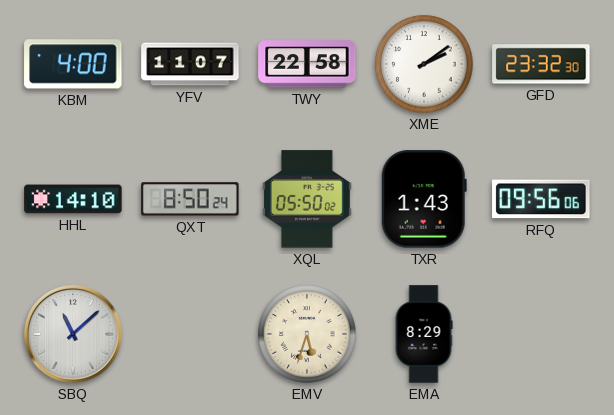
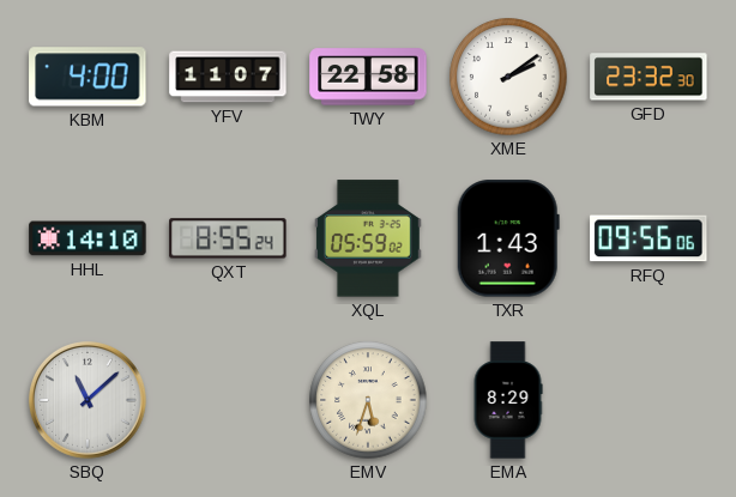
QXT: 8:50 -> 8:55 (228, 238)
XQL: 05:50 -> 05:59 (368, 238)
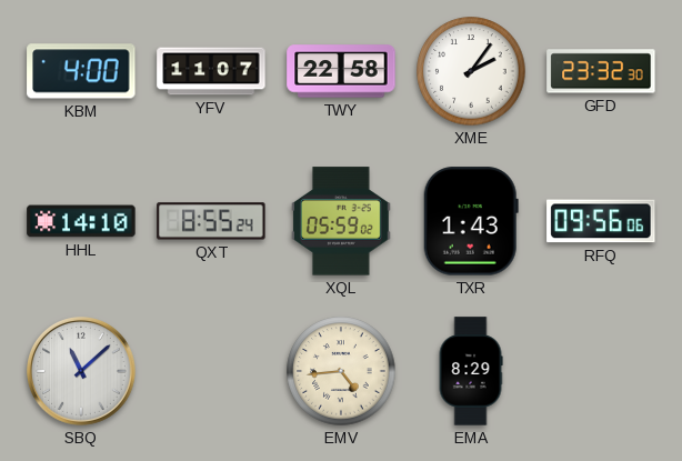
XME: 2:09 -> 2:06 (471, 71)
EMV: 5:33 -> 4:44 (341, 371)
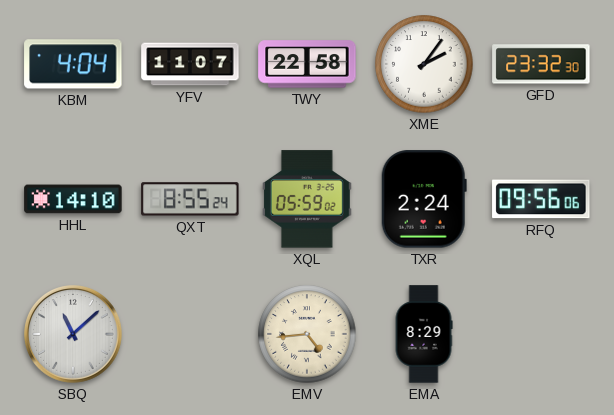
KBM: 4:00 -> 4:04 (73, 64)
TXR: 1:43 -> 2:24 (424, 199)
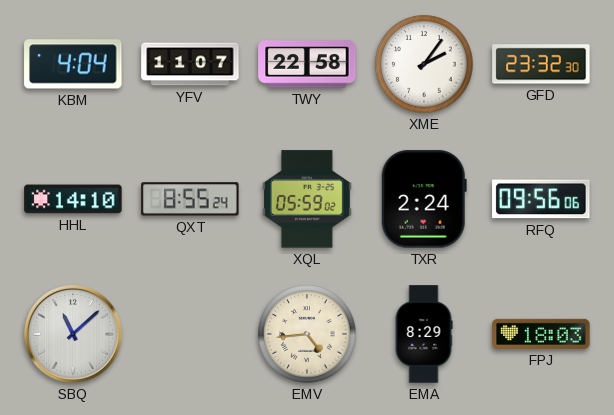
FPJ: none -> 18:03 (541, 334)
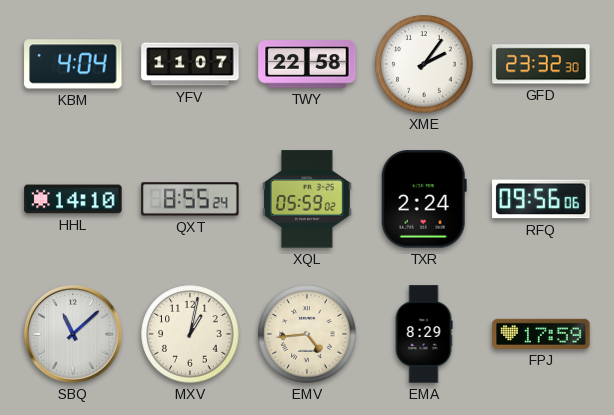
MXV: none -> 1:02 (190, 334)
FPJ: 18:03 -> 17:59 (541, 334)
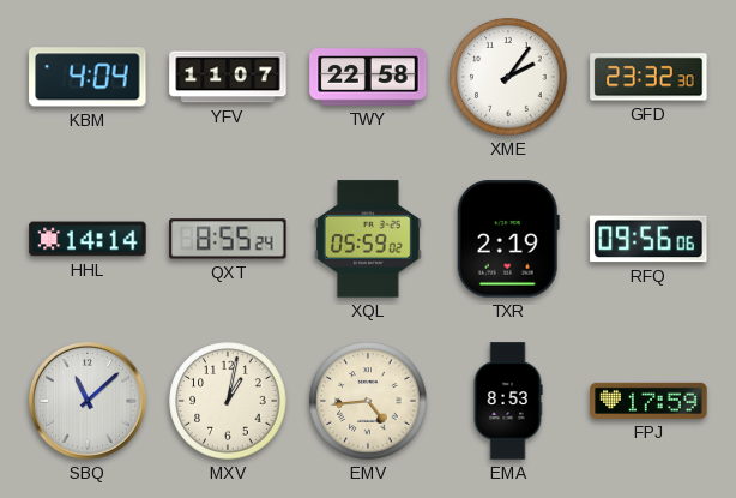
HHL: 14:10 -> 14:14 (88, 239)
TXR: 2:24 -> 2:19 (508, 239)
EMA: 8:29 -> 8:53 (508, 401)
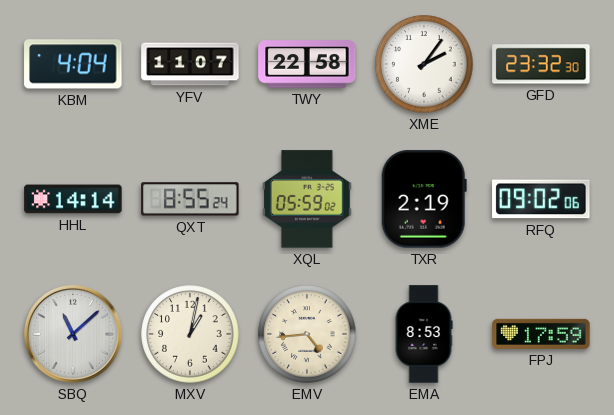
RFQ: 09:56 -> 09:02 (541, 199)
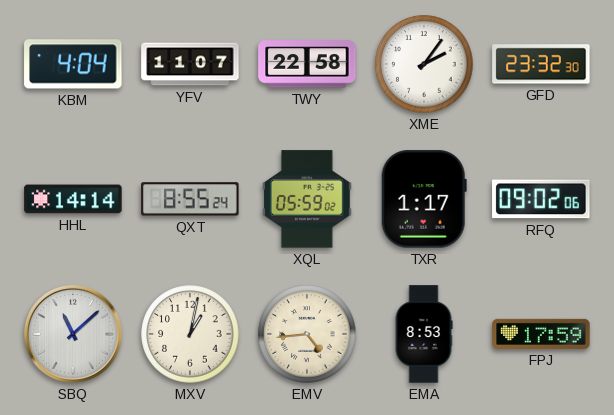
TXR: 2:19 -> 1:17 (424, 199)
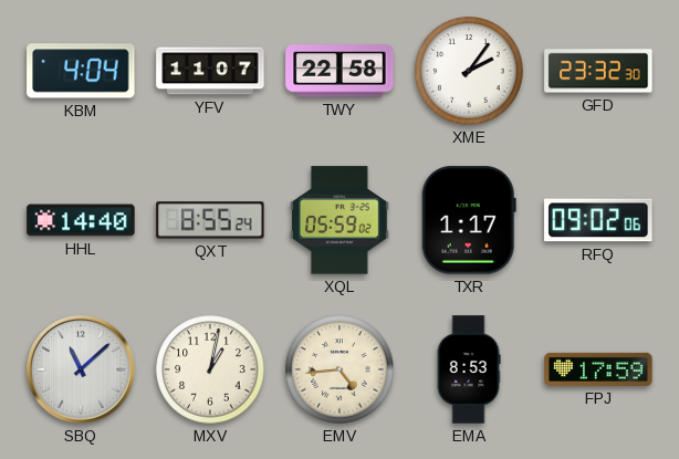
HHL: 14:14 -> 14:40 (81, 220)
